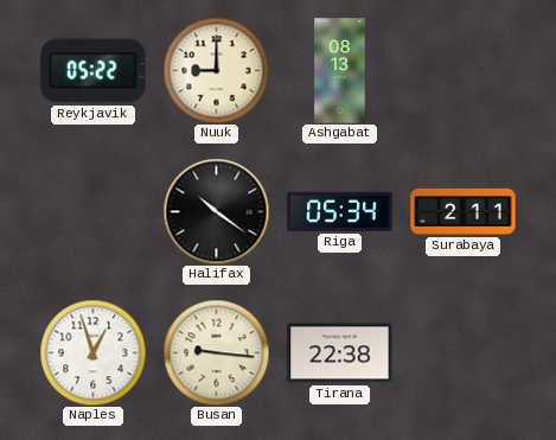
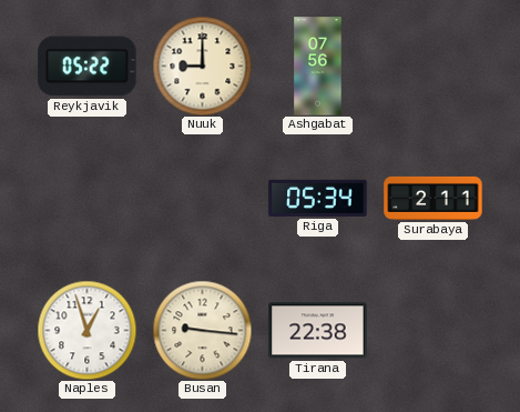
Ashgabat: 08:13 -> 07:56 (318, 67)
Halifax: 10:21 -> none (216, 211)
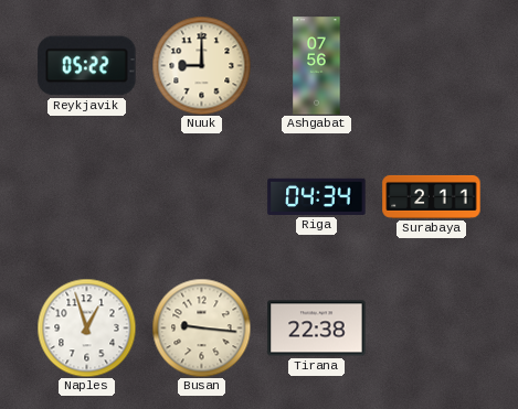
Riga: 05:34 -> 04:34 (317, 196)
